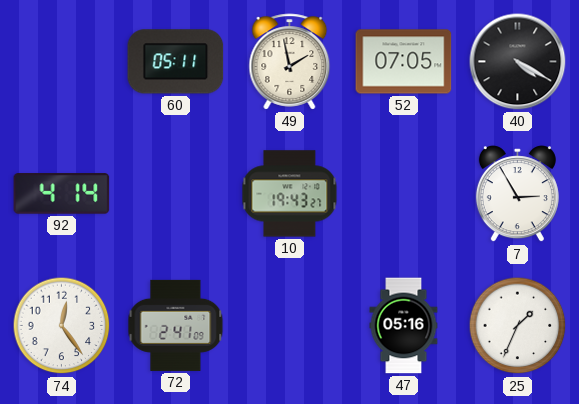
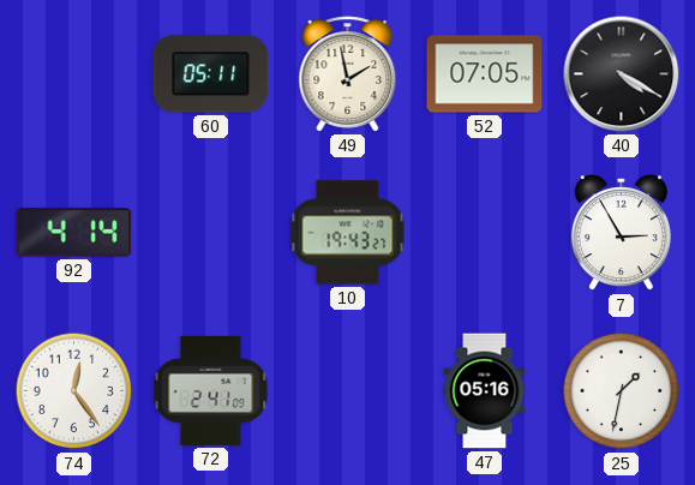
25: 1:34 -> 1:32 (622, 391)
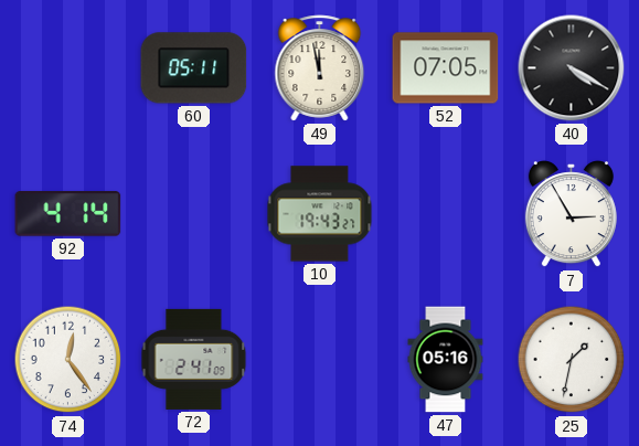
49: 1:58 -> 11:58 (320, 68)
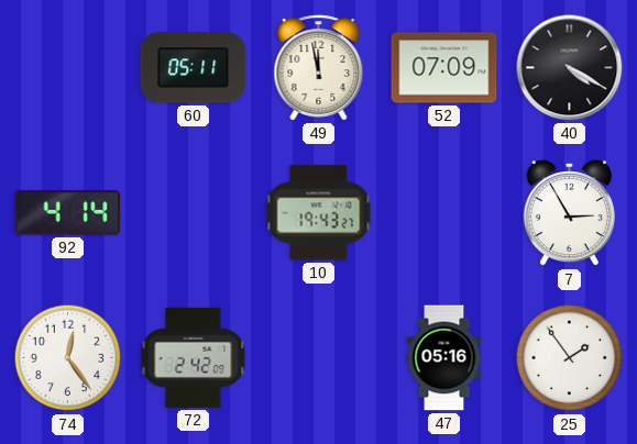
52: 07:05 -> 07:09 (444, 68)
72: 2:41 -> 2:42 (194, 357)
25: 1:32 -> 1:54 (570, 358)
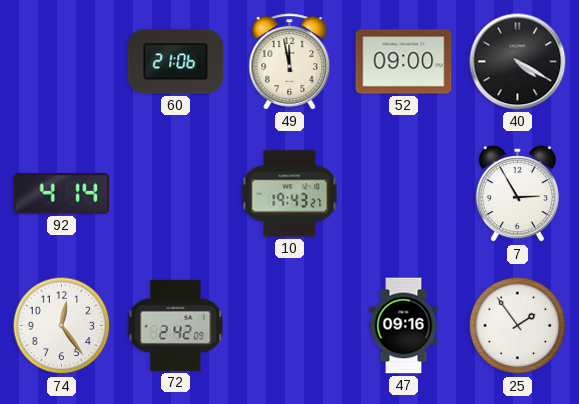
60: 05:11 -> 21:06 (176, 62)
52: 07:09 -> 09:00 (404, 62)
47: 05:16 -> 09:16 (404, 326)
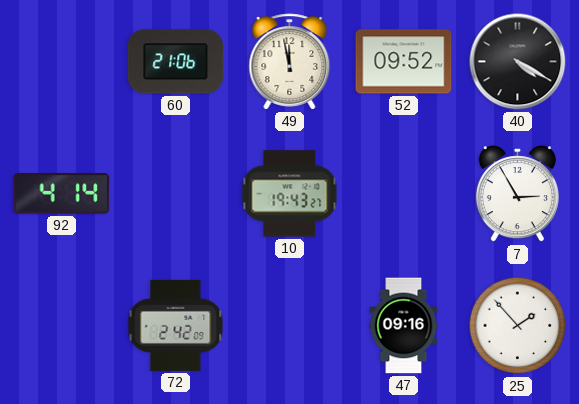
52: 09:00 -> 09:52 (404, 62)
74: 12:24 -> none (62, 326)
25: 1:54 -> 1:53 (518, 326)
